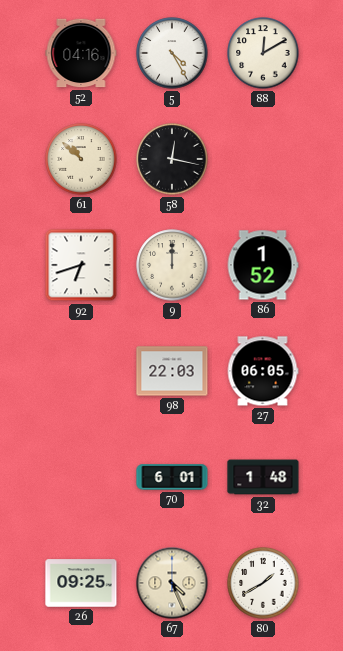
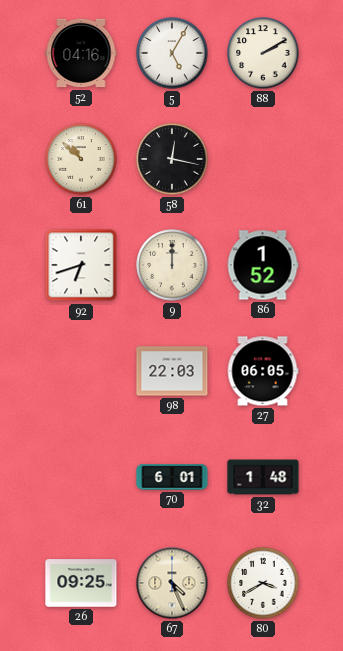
5: 4:25 -> 5:05 (172, 53)
88: 12:10 -> 2:10 (263, 53)
80: 1:40 -> 3:40 (263, 583)
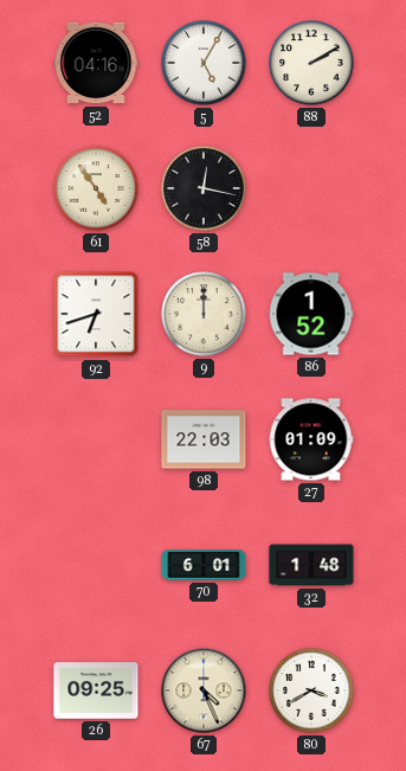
61: 10:52 -> 4:54 (96, 188)
27: 06:05 -> 01:09 (311, 439)
